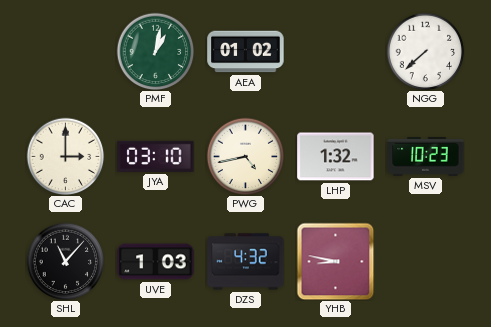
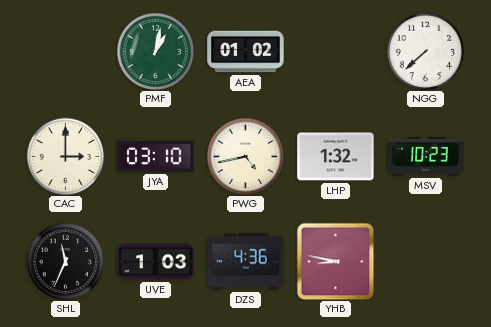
SHL: 11:07 -> 11:34 (65, 261)
DZS: 4:32 -> 4:36 (246, 262)
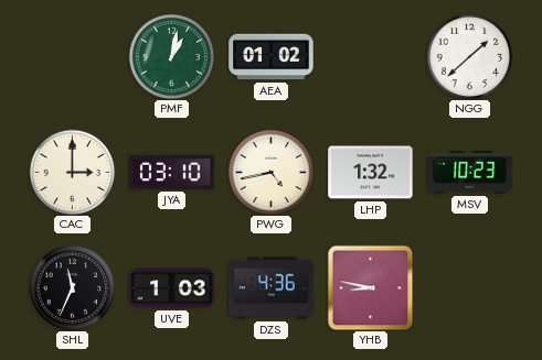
NGG: 7:38 -> 1:38 (469, 56)
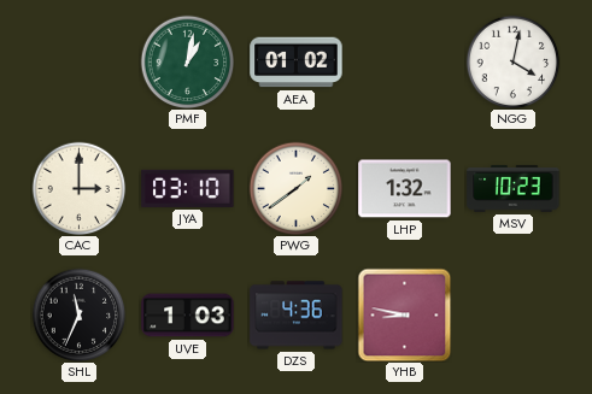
NGG: 1:38 -> 4:02 (512, 61)
PWG: 4:43 -> 1:39 (295, 188)
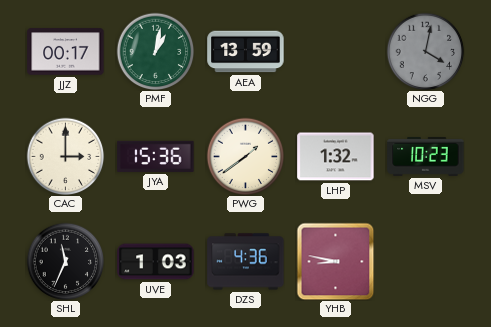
JJZ: none -> 00:17 (66, 52)
AEA: 01:02 -> 13:59 (246, 52)
NGG dial: white -> grey (425, 51)
JYA: 03:10 -> 15:36 (156, 156)
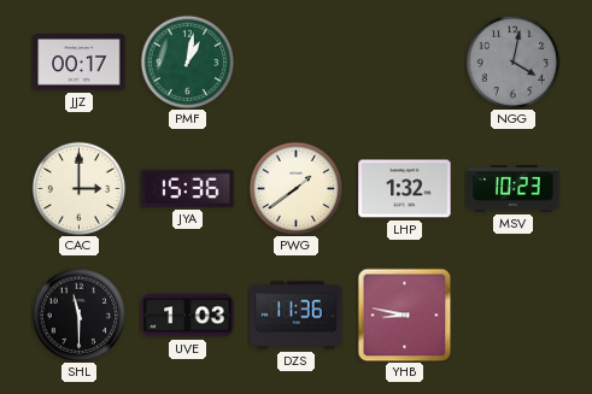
AEA: 13:59 -> none (246, 52)
SHL: 11:34 -> 11:30 (78, 314)
DZS: 4:36 -> 11:36 (297, 316)
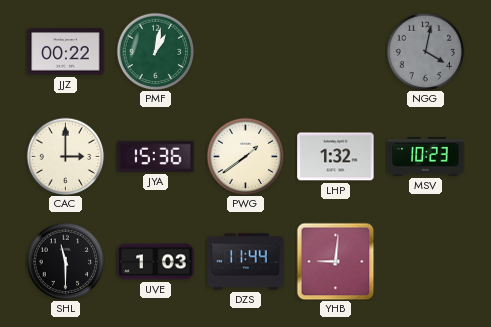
JJZ: 00:17 -> 00:22 (66, 52)
DZS: 11:36 -> 11:44 (246, 262)
YHB: 8:47 -> 9:01 (335, 261)
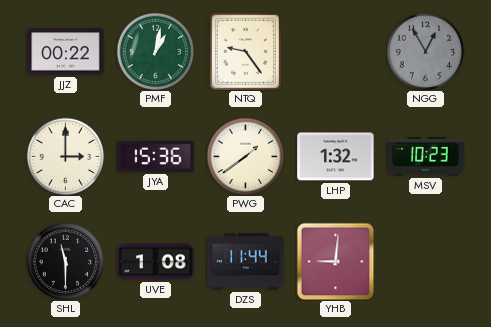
NTQ: none -> 9:24 (245, 51)
NGG: 4:02 -> 12:55 (425, 51)
UVE: 1:03 -> 1:08 (156, 262)
